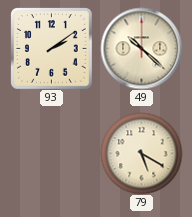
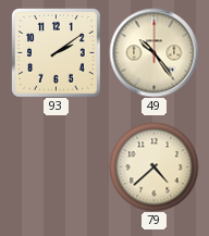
49: 10:22 -> 10:24 (153, 52)
79: 5:20 -> 4:38 (153, 166)
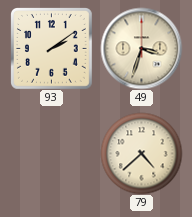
49: 10:24 -> 3:33 (141, 48)
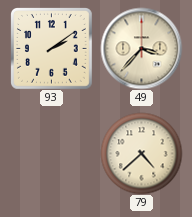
49: 3:33 -> 3:37 (141, 48)
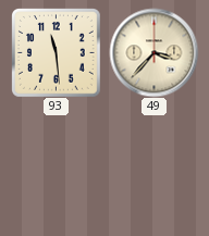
93: 2:09 -> 11:29 (57, 53)
79: 4:38 -> none (141, 153)
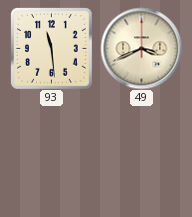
49: 3:37 -> 3:41 (141, 48)
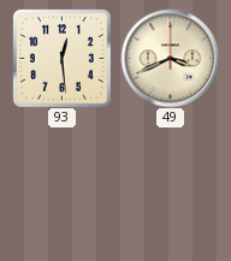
93: 11:29 -> 12:29 (63, 59)
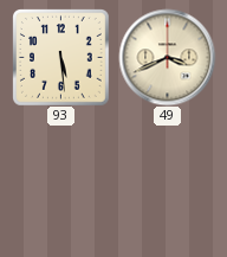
93: 12:29 -> 5:29 (61, 58)
